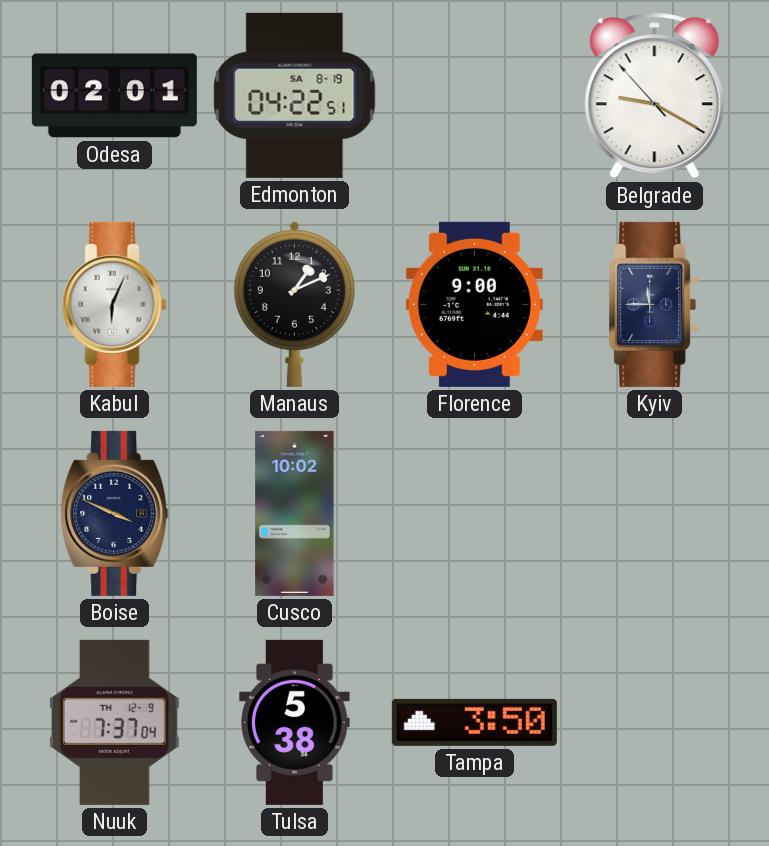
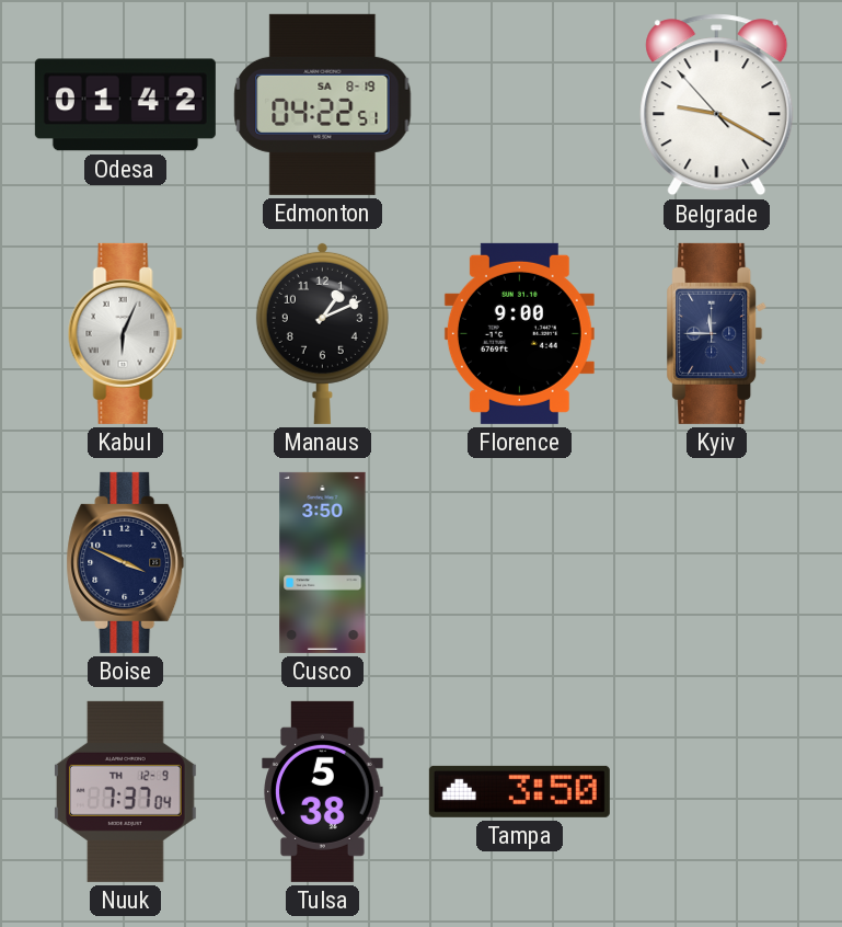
Odesa: 02:01 -> 01:42 (125, 105)
Cusco: 10:02 -> 3:50 (323, 562)
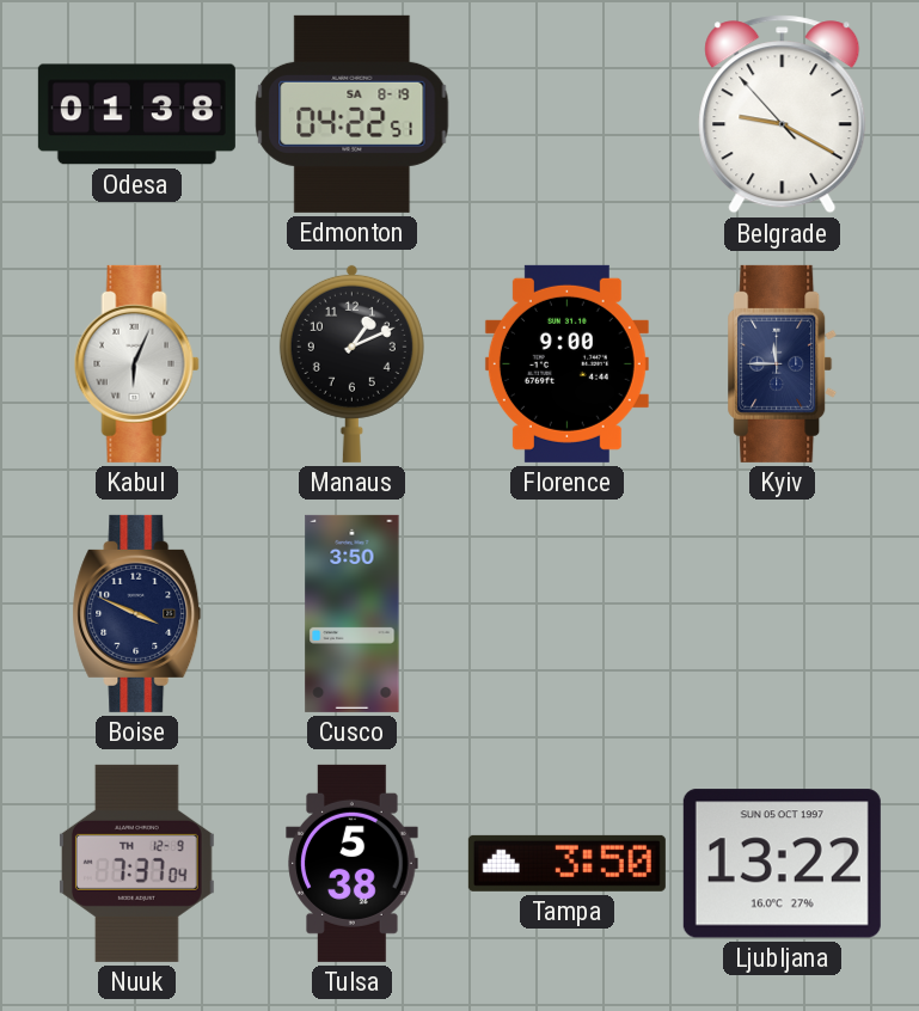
Odesa: 01:42 -> 01:38 (136, 115)
Ljubljana: none -> 13:22 (782, 864)
